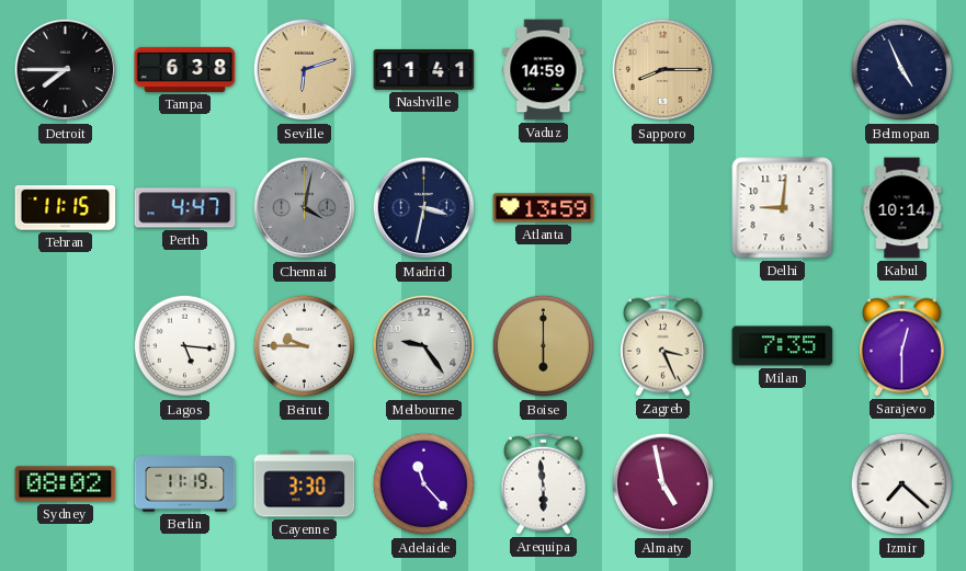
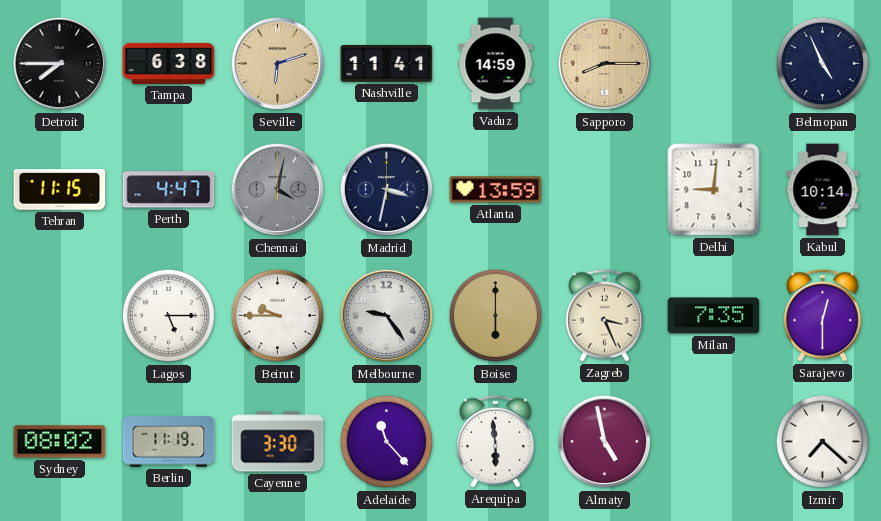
Lagos: 5:16 -> 5:15 (169, 316)
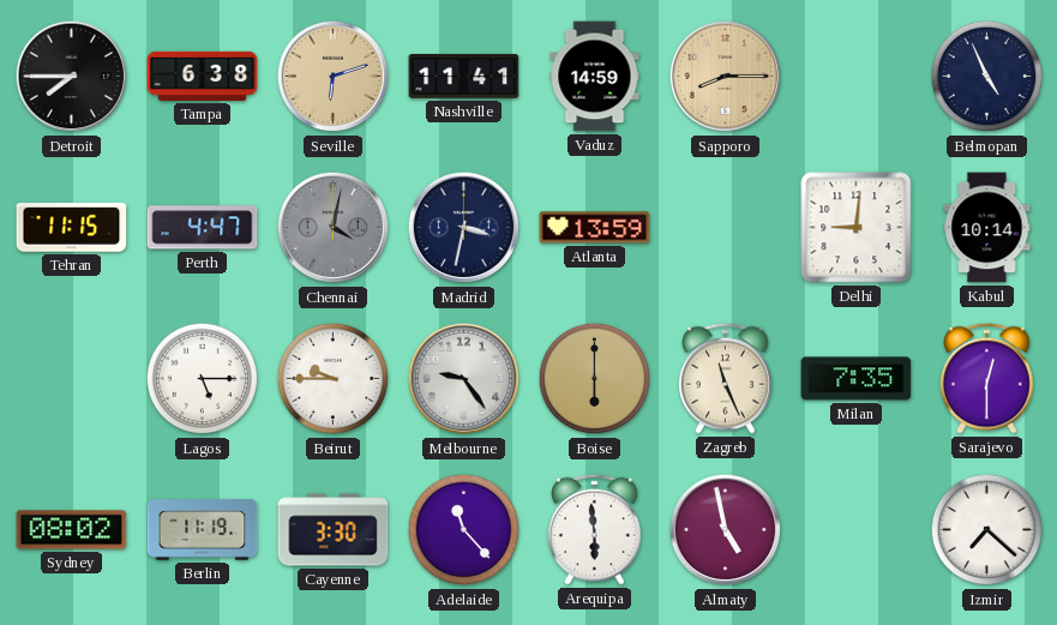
Zagreb: 3:26 -> 11:26 (726, 378)
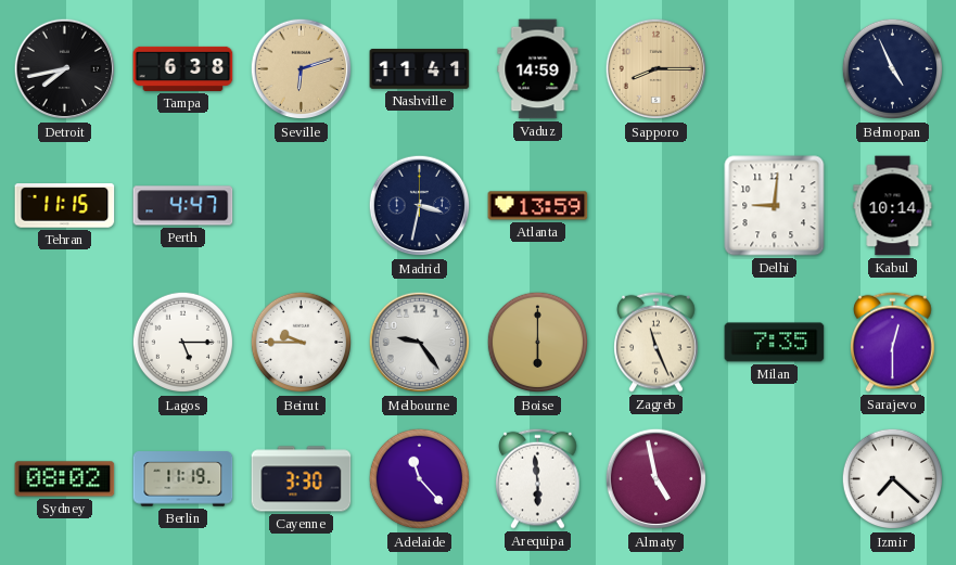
Detroit: 7:45 -> 7:43 (65, 69)
Chennai: 4:02 -> none (334, 228)
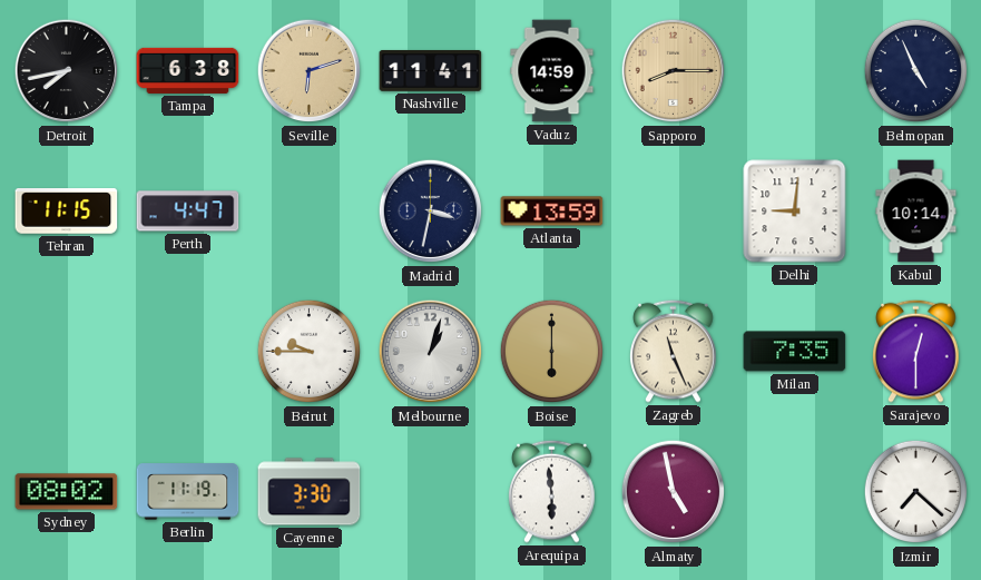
Lagos: 5:15 -> none (183, 343)
Melbourne: 9:24 -> 1:03 (431, 352)
Adelaide: 11:23 -> none (420, 479)
